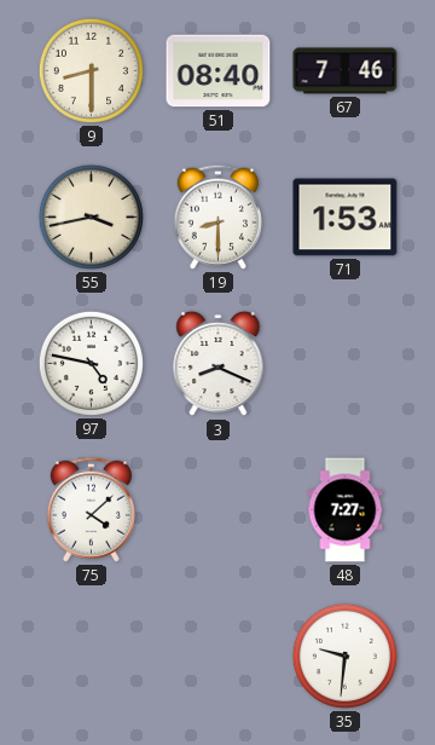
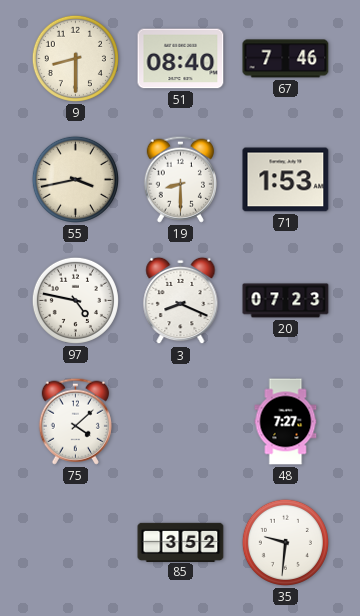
20: none -> 07:23 (286, 301)
85: none -> 3:52 (181, 542)
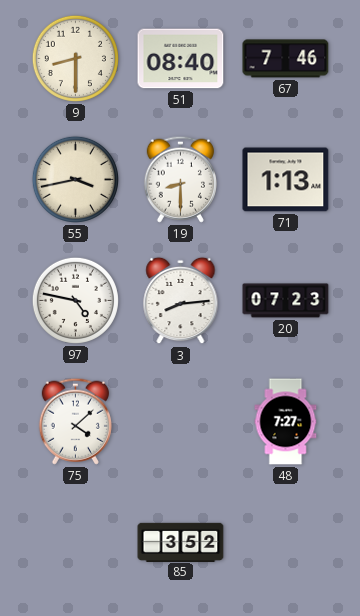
71: 1:53 -> 1:13 (286, 180)
3: 8:19 -> 8:14 (181, 301)
35: 9:31 -> none (285, 542)
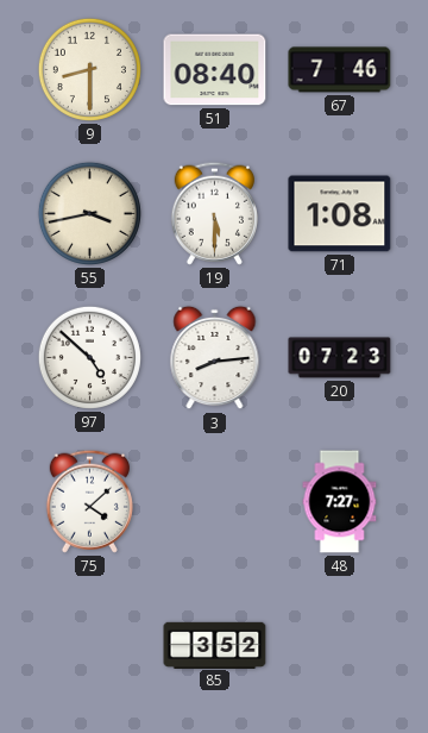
19: 8:30 -> 5:30 (214, 213)
71: 1:13 -> 1:08 (340, 214)
97: 4:47 -> 4:52 (89, 357)
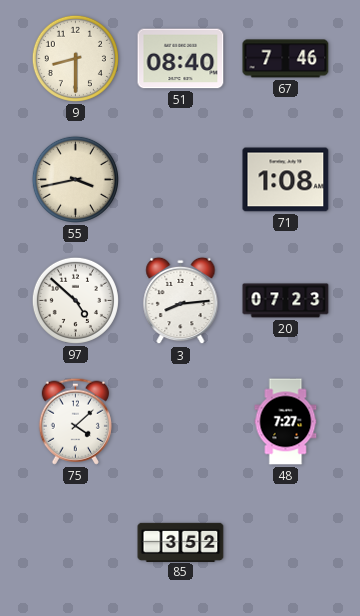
19: 5:30 -> none (214, 213)
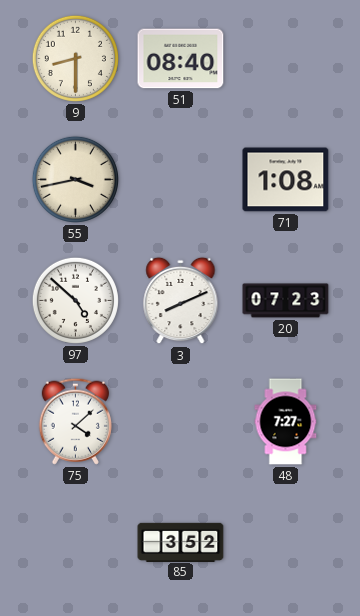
67: 7:46 -> none (286, 59)
3: 8:14 -> 8:11 (181, 301)
